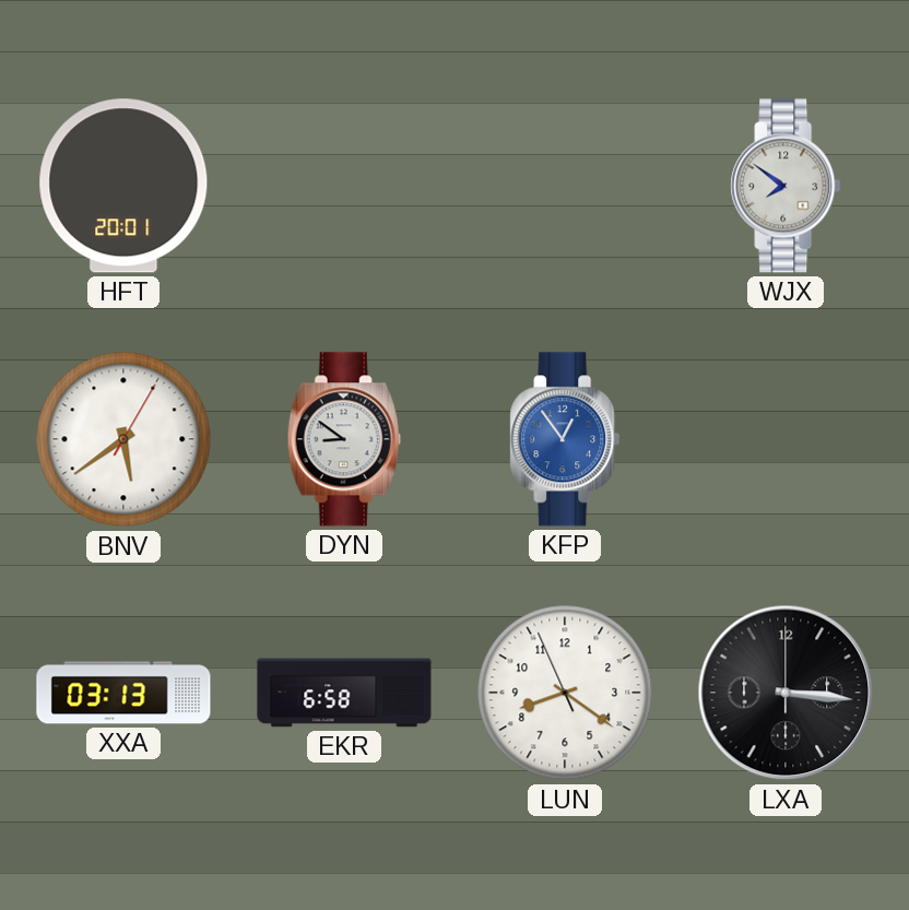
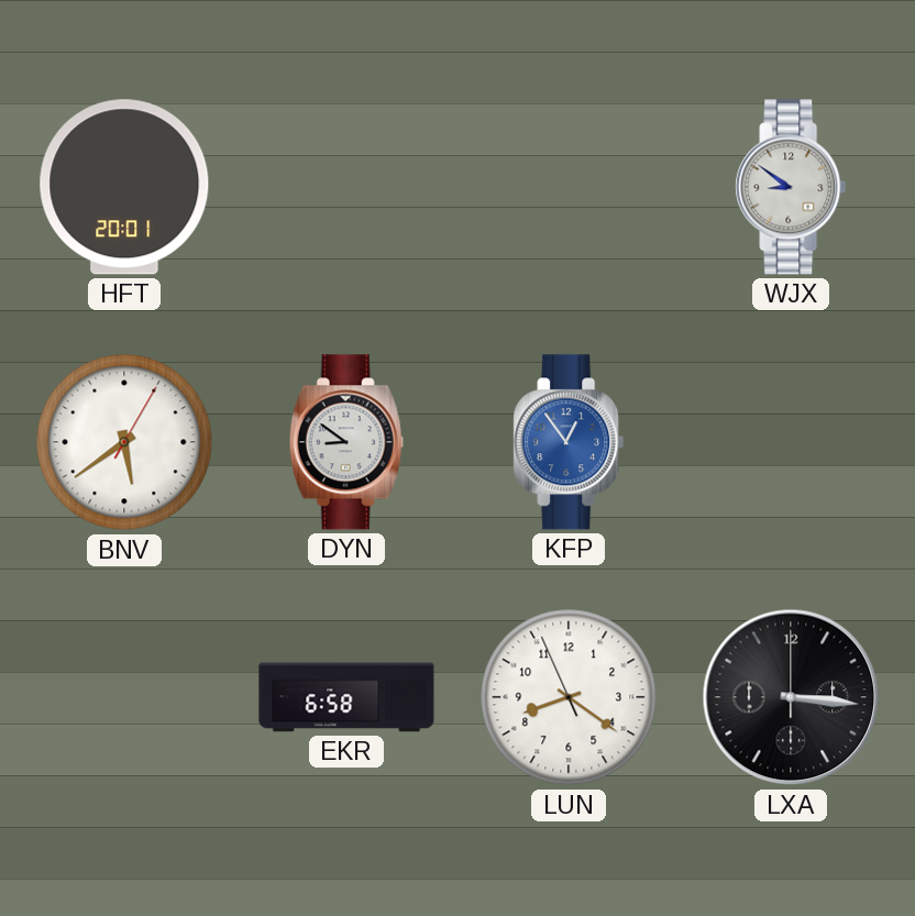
WJX: 7:51 -> 8:51 (791, 187)
XXA: 03:13 -> none (123, 693)
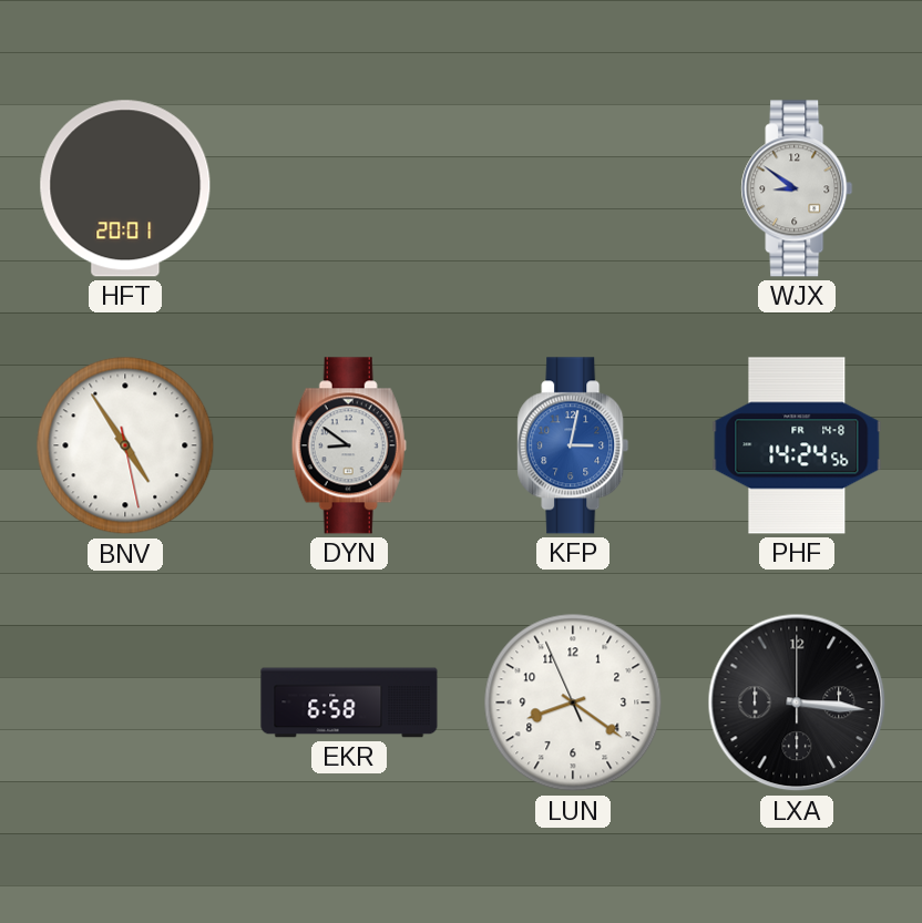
BNV: 5:39 -> 4:54 (125, 445)
KFP: 12:54 -> 3:02 (573, 445)
PHF: none -> 14:24 (797, 445)
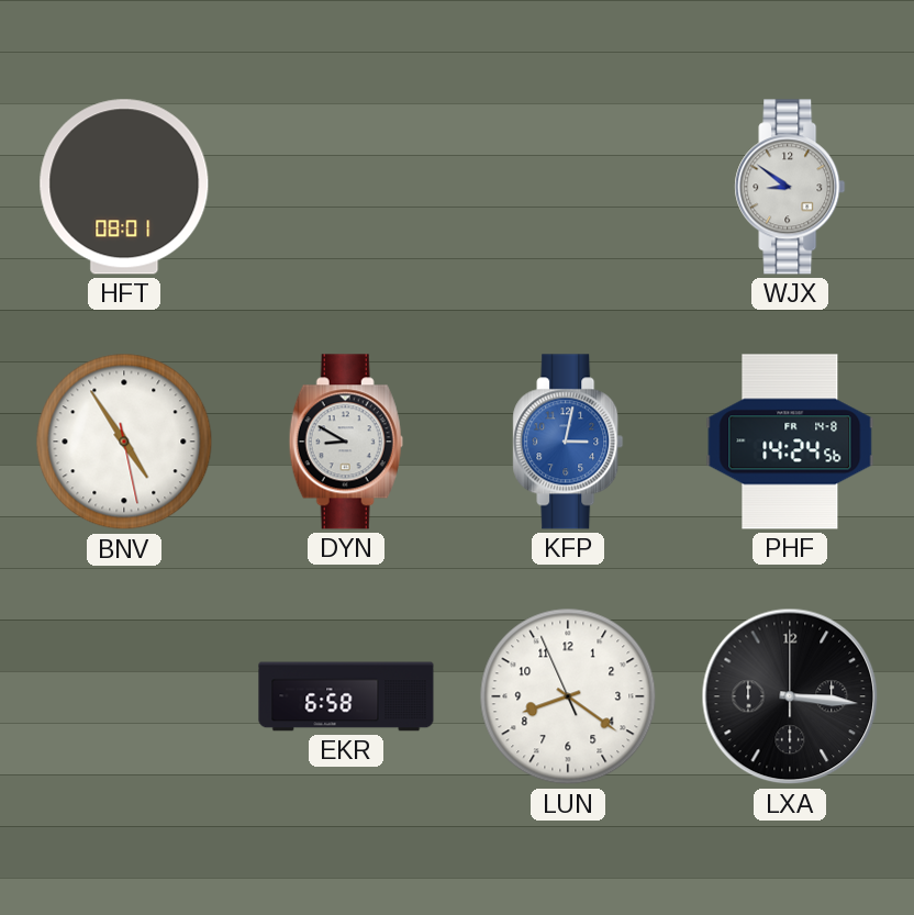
HFT: 20:01 -> 08:01 (124, 187)
DYN: 8:51 -> 8:50 (346, 442)
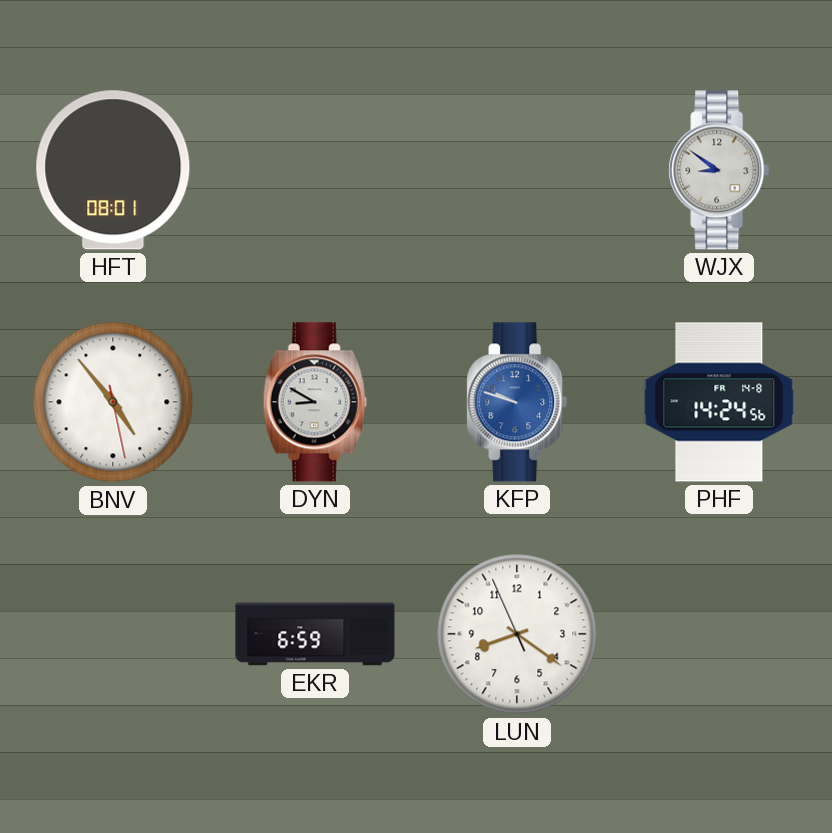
BNV: 4:54 -> 4:53 (113, 402)
KFP: 3:02 -> 9:48 (517, 402)
EKR: 6:58 -> 6:59 (315, 634)
LXA: 3:16 -> none (790, 696)
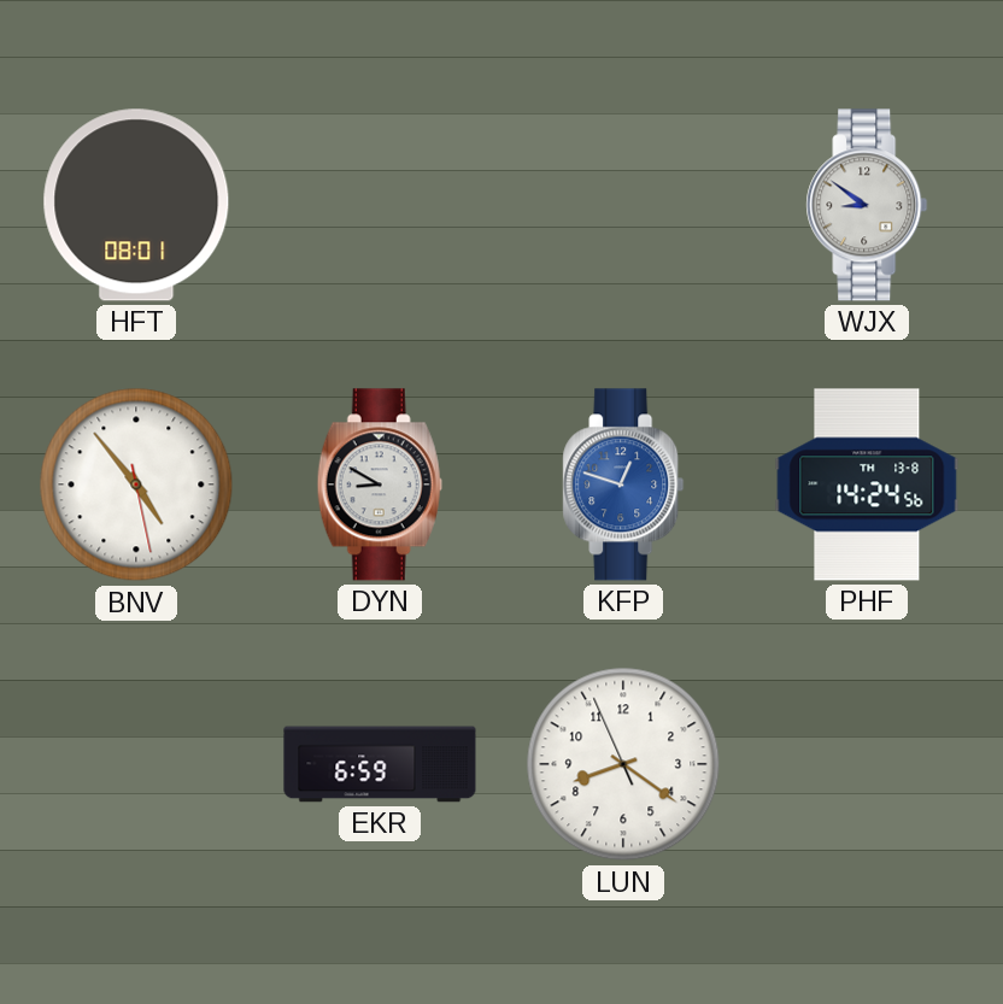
KFP: 9:48 -> 12:48 (623, 485)
PHF date: FR 14-8 -> TH 13-8 (867, 485)
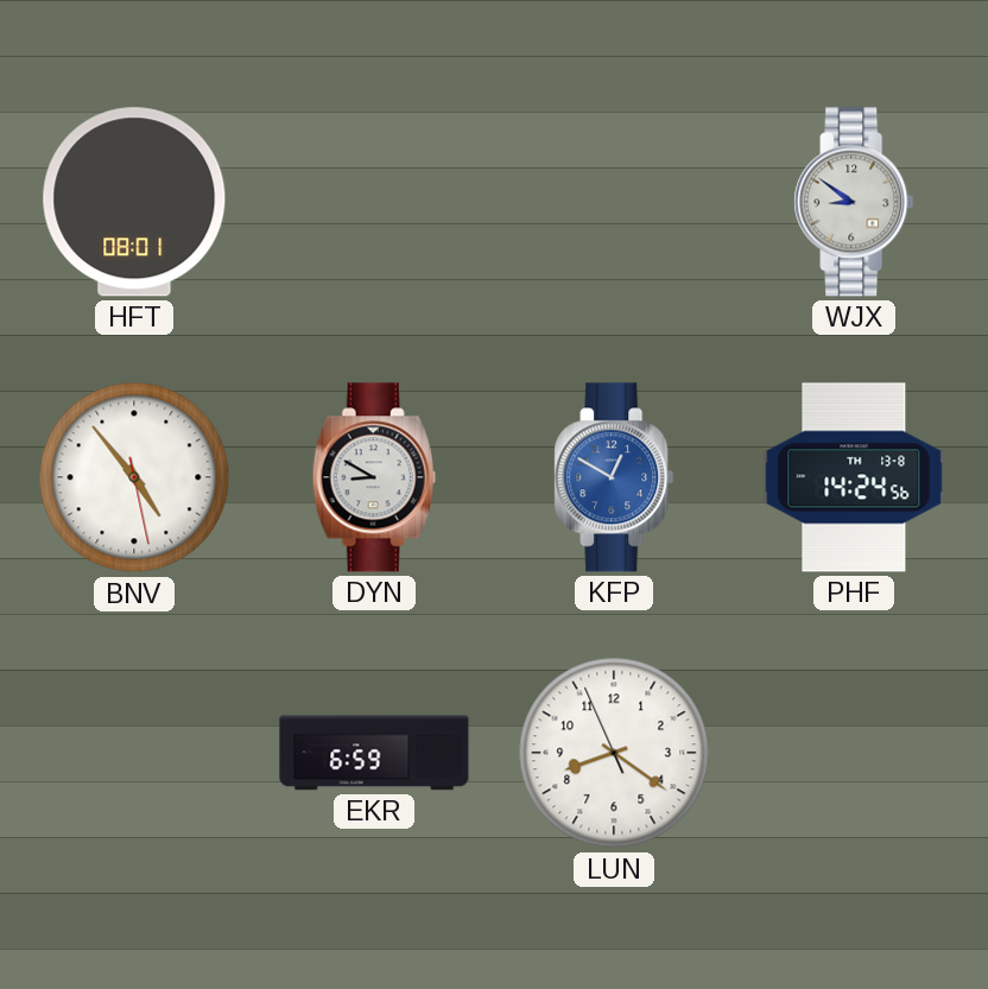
KFP: 12:48 -> 12:50 (614, 477)
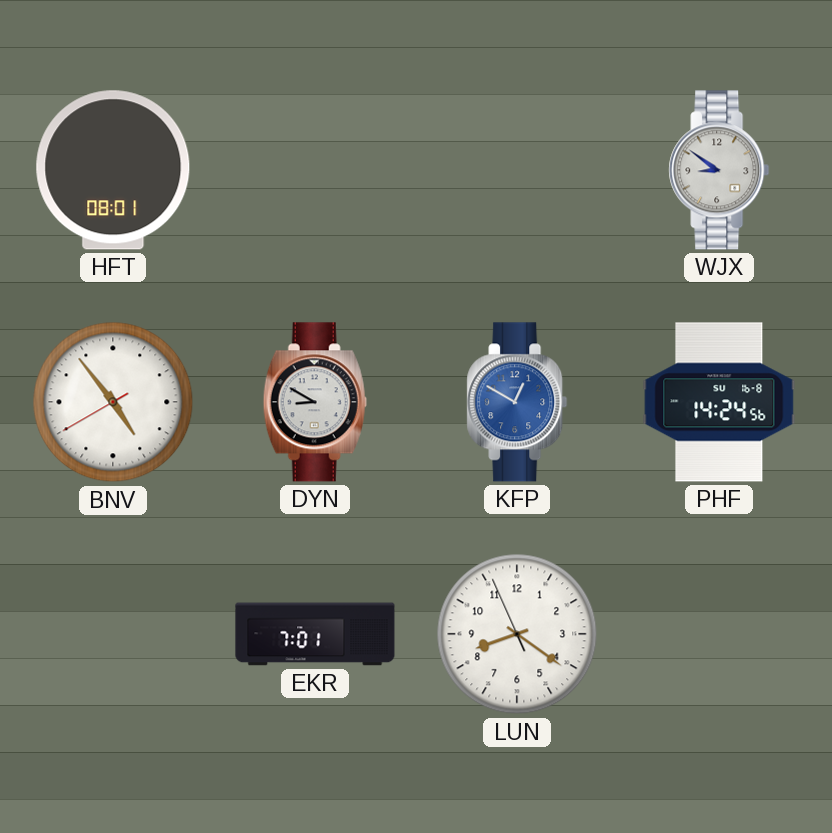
BNV: 4:53:28 -> 4:53:40 (113, 402)
PHF date: TH 13-8 -> SU 16-8 (719, 402)
EKR: 6:59 -> 7:01 (315, 634)
